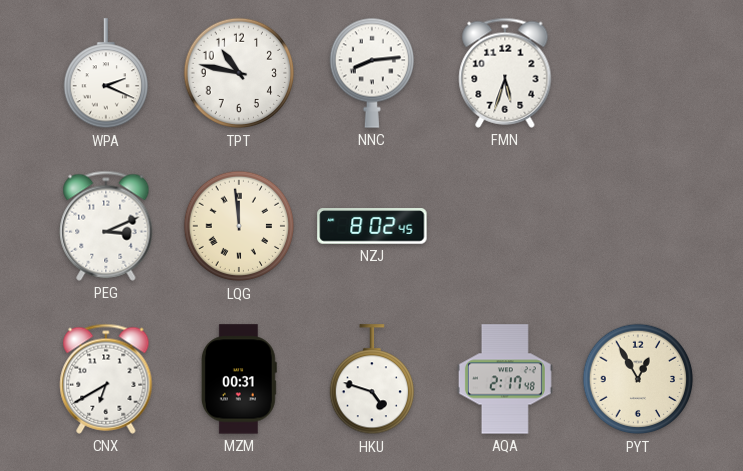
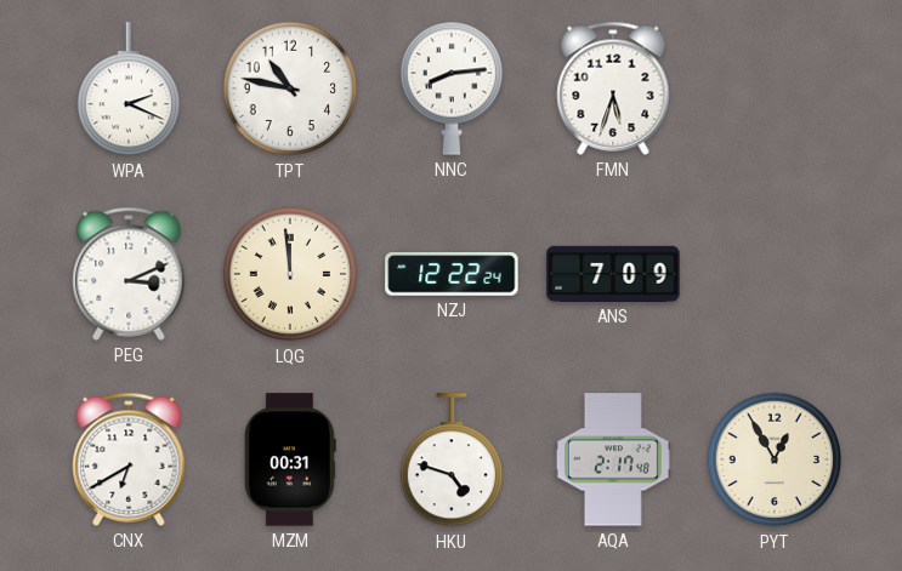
NZJ: 8:02 -> 12:22 (452, 274)
ANS: none -> 7:09 (613, 274)
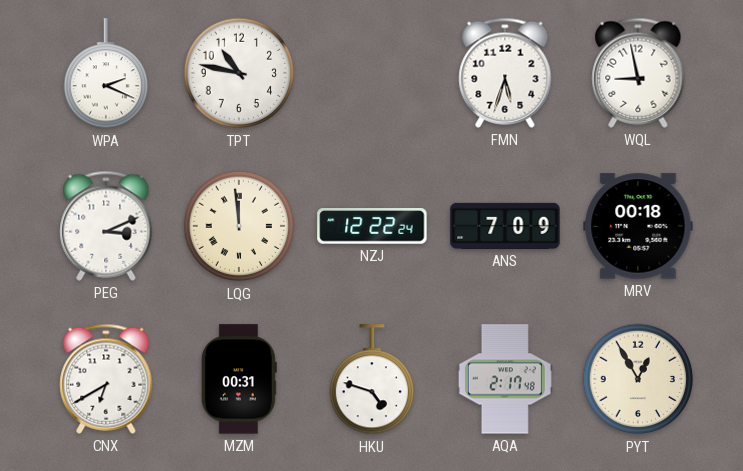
NNC: 8:14 -> none (450, 88)
WQL: none -> 8:58 (638, 73)
MRV: none -> 00:18 (638, 226)
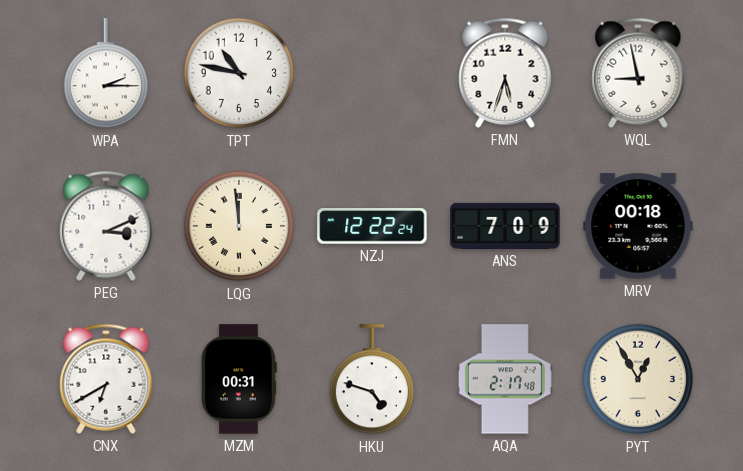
WPA: 2:19 -> 2:15 (105, 74)
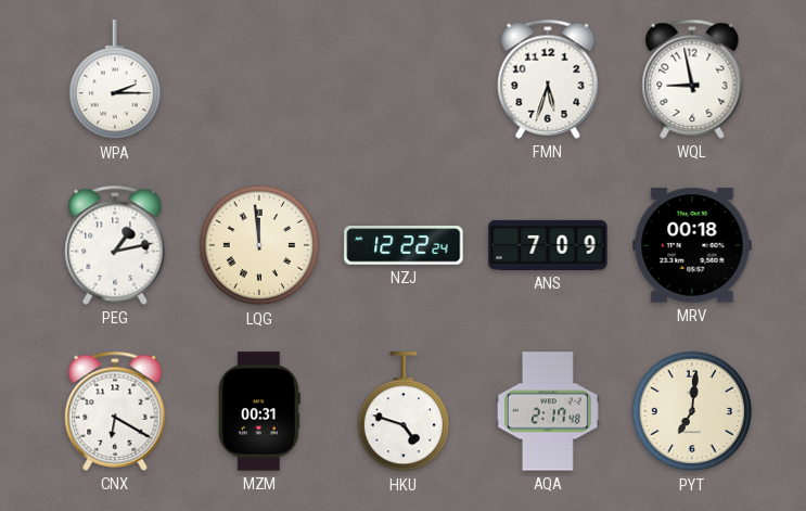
TPT: 10:47 -> none (239, 73)
PEG: 3:11 -> 1:13 (115, 245)
CNX: 6:40 -> 6:20 (115, 411)
PYT: 12:55 -> 7:01 (692, 411)
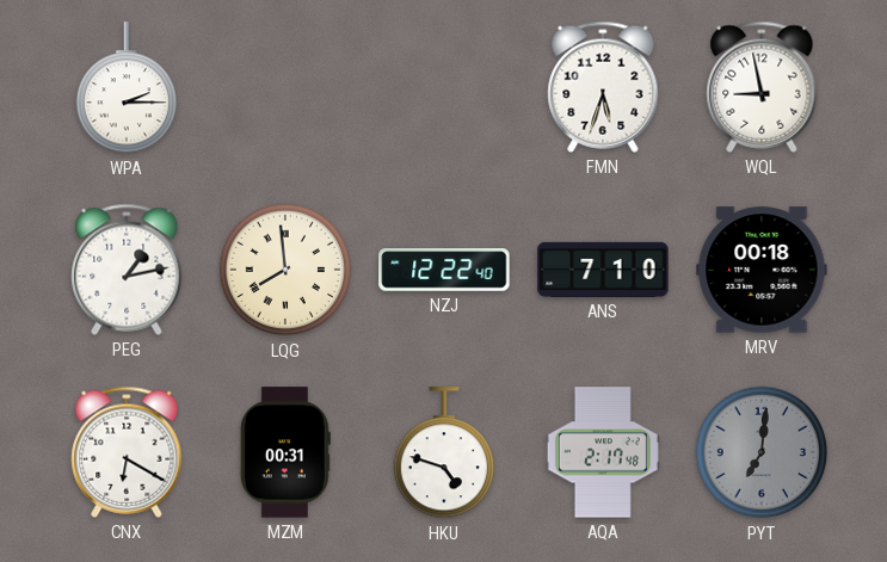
LQG: 11:59 -> 7:59 (285, 270)
NZJ: 12:22:24 -> 12:22:40 (444, 270)
ANS: 7:09 -> 7:10 (603, 270)
PYT dial: cream -> grey (762, 452)
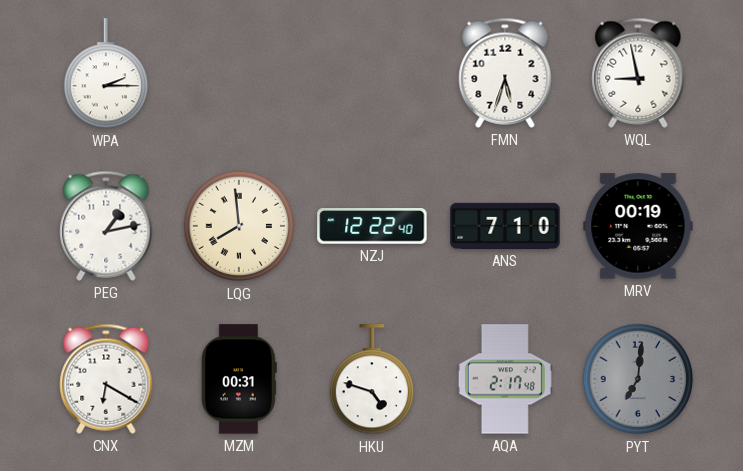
MRV: 00:18 -> 00:19 (638, 226)
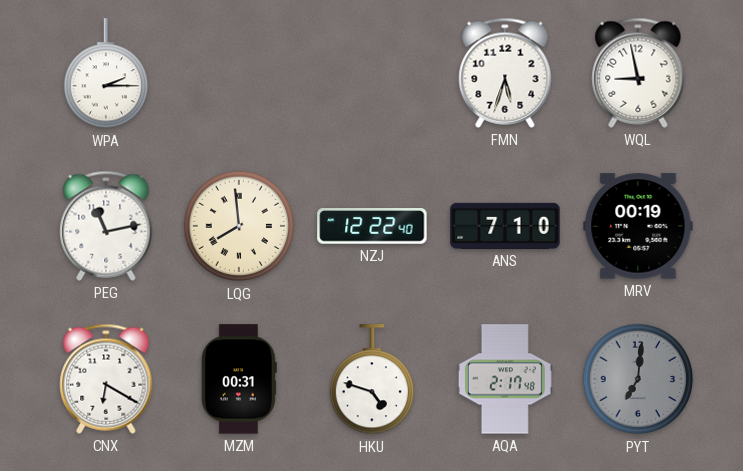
PEG: 1:13 -> 11:13 (106, 226)
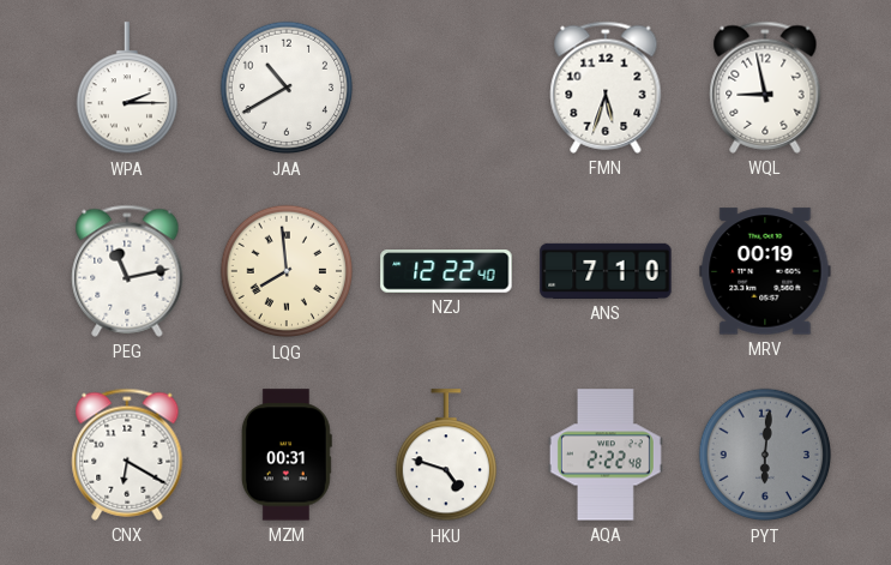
JAA: none -> 10:40 (287, 88)
AQA: 2:17 -> 2:22 (606, 455)
PYT: 7:01 -> 6:01 (765, 455)
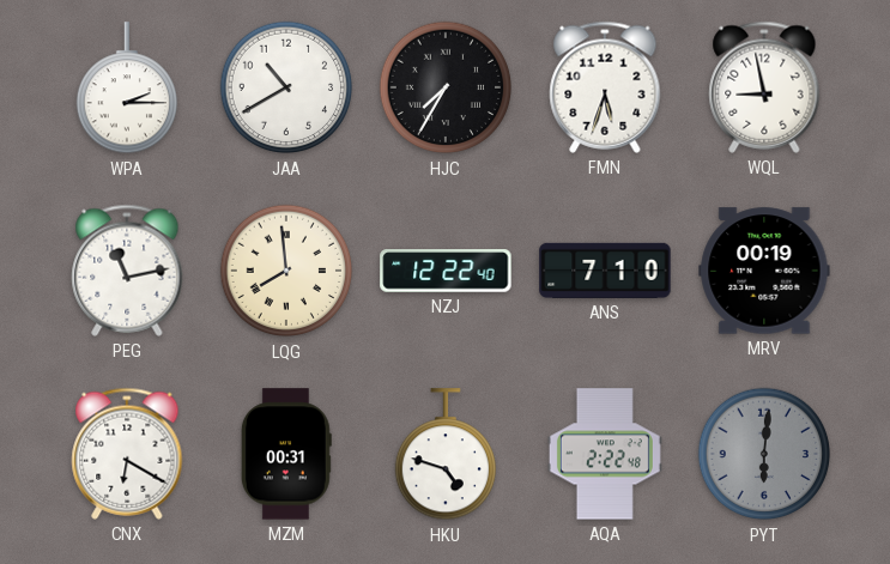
HJC: none -> 7:35 (446, 87)
